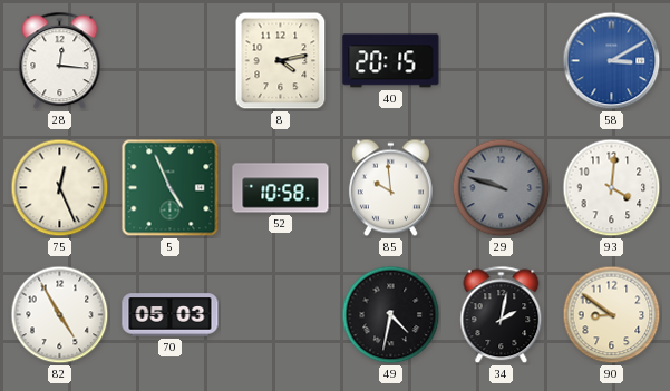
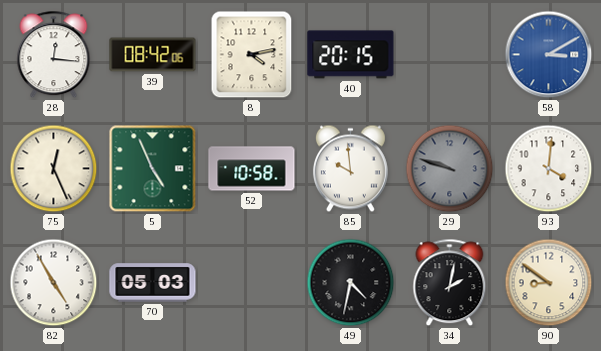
39: none -> 08:42 (153, 55)
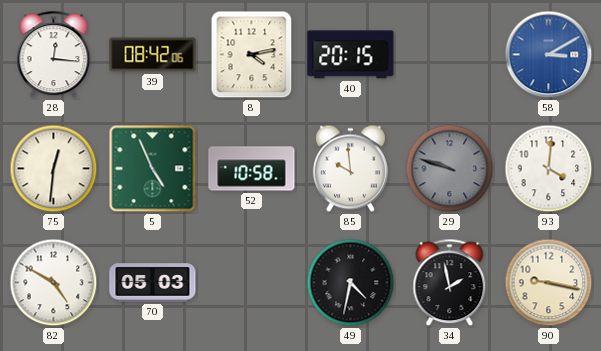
75: 12:26 -> 12:31 (54, 169)
82: 4:55 -> 4:50 (54, 283)
34: 2:02 -> 1:58 (450, 283)
90: 8:51 -> 9:17 (549, 283)
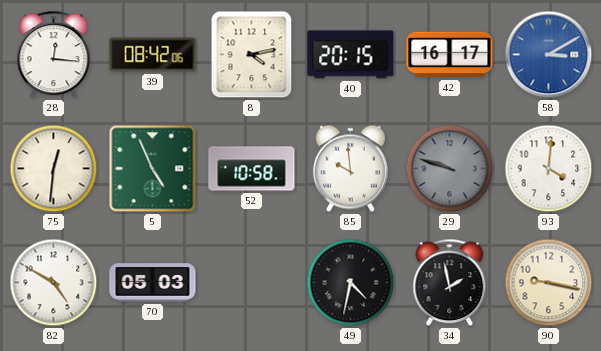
42: none -> 16:17 (450, 55)
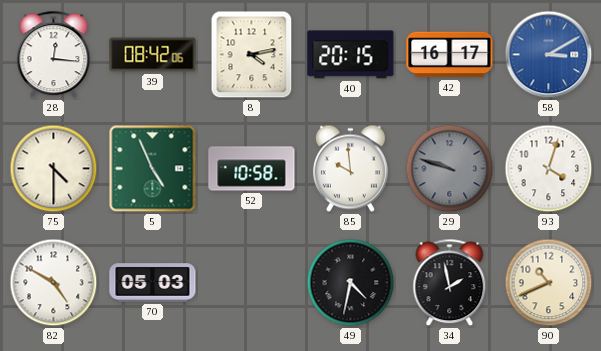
75: 12:31 -> 4:30 (54, 169)
93: 4:01 -> 4:03 (549, 169)
90: 9:17 -> 10:41 (549, 283)
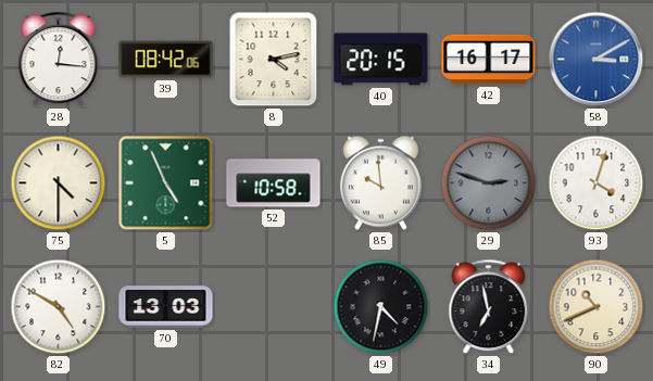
29: 9:48 -> 2:48 (489, 183)
70: 05:03 -> 13:03 (166, 307)
34: 1:58 -> 6:58 (489, 307)
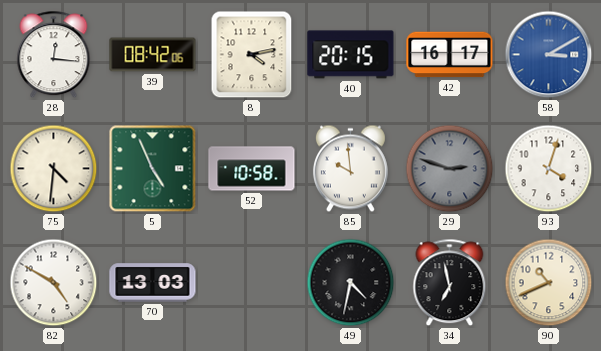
75: 4:30 -> 4:31 (54, 169)
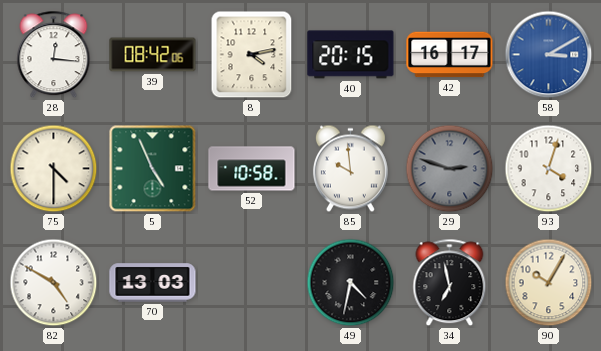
75: 4:31 -> 4:30 (54, 169)
90: 10:41 -> 10:05 (549, 283)
